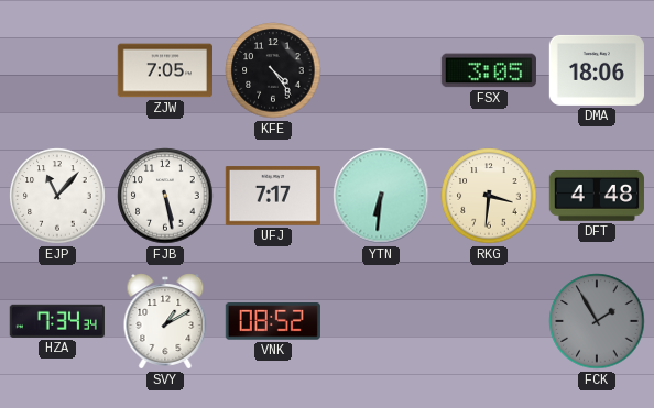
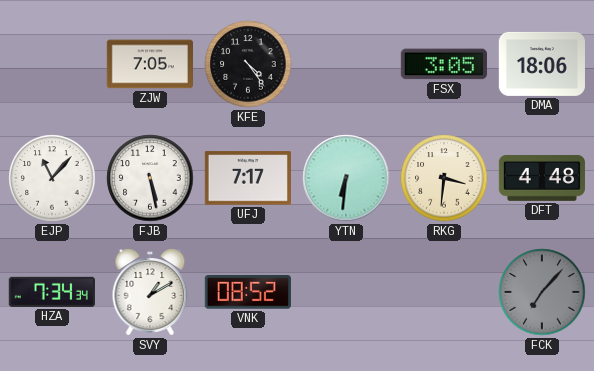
FCK: 1:55 -> 7:07 (542, 292)
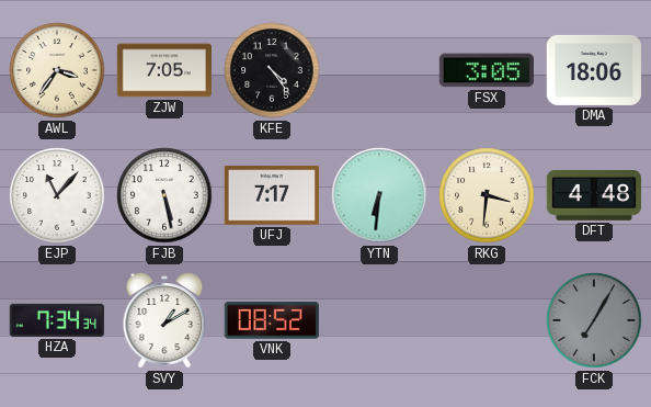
AWL: none -> 3:36 (57, 70)
FCK: 7:07 -> 7:05 (594, 320)
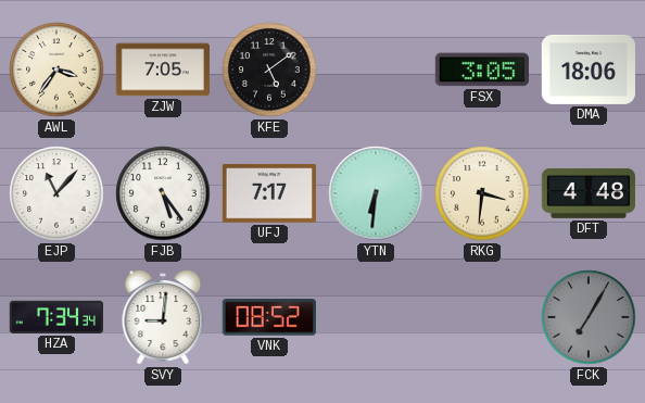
KFE: 4:24 -> 5:09 (269, 70)
FJB: 5:28 -> 5:24 (163, 193)
SVY: 1:10 -> 9:01 (163, 317)
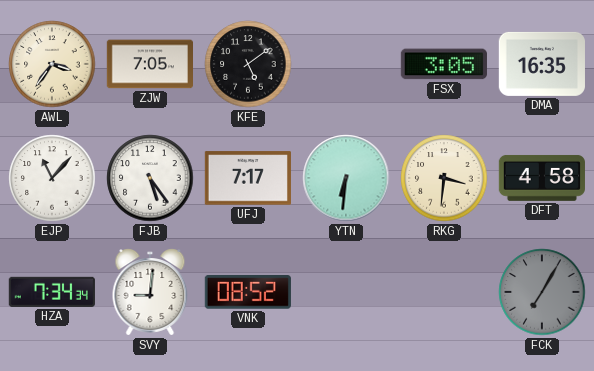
DMA: 18:06 -> 16:35 (542, 64)
DFT: 4:48 -> 4:58 (542, 178)
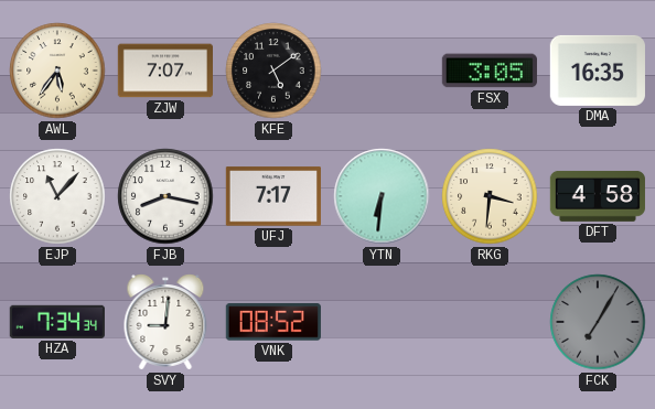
AWL: 3:36 -> 5:36 (57, 71)
ZJW: 7:05 -> 7:07 (164, 71)
FJB: 5:24 -> 8:17 (165, 196)
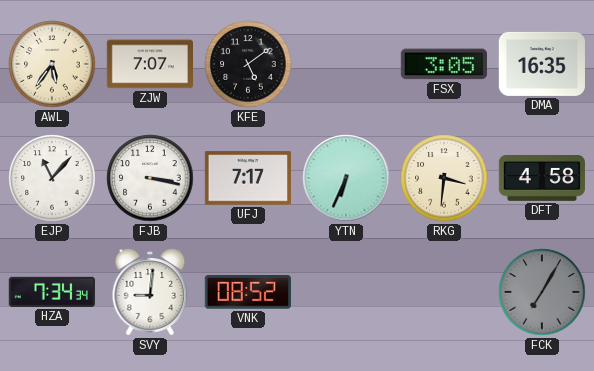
FJB: 8:17 -> 3:17 (150, 178)
YTN: 6:31 -> 6:34 (346, 178)
